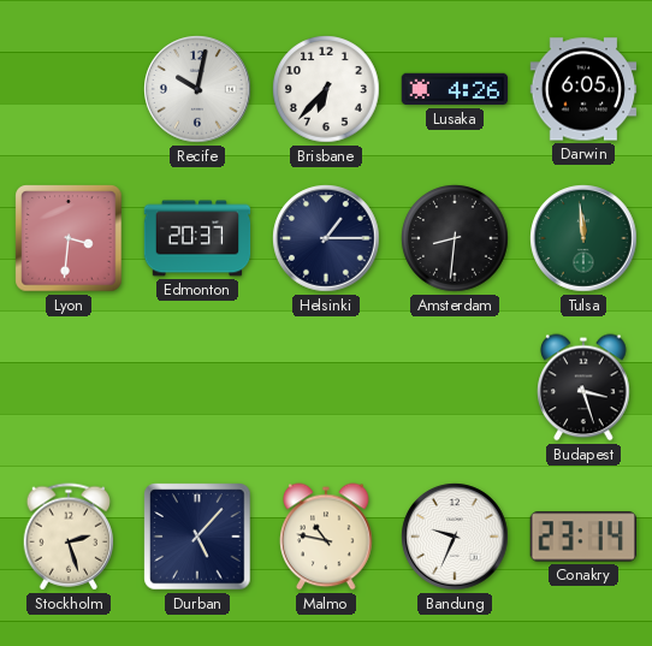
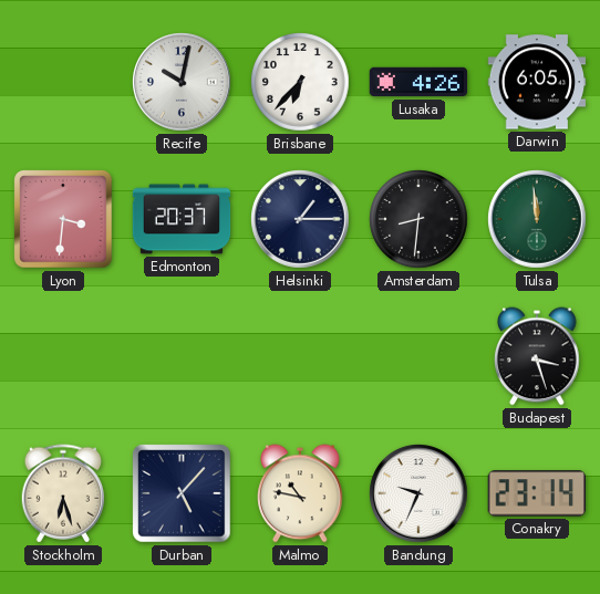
Stockholm: 2:27 -> 6:27 (63, 493)
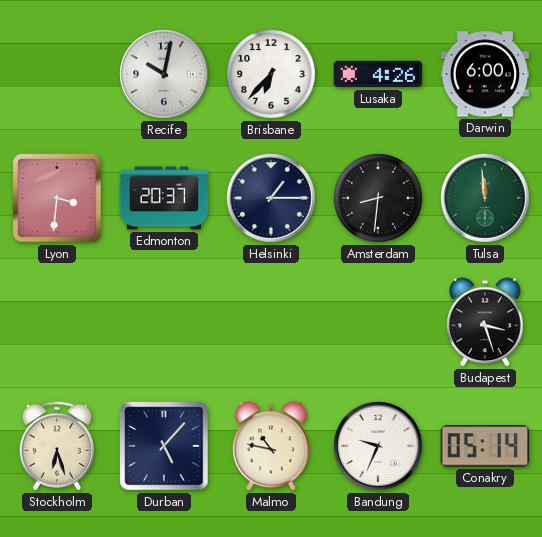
Darwin: 6:05 -> 6:00 (485, 74)
Conakry: 23:14 -> 05:14 (484, 446)
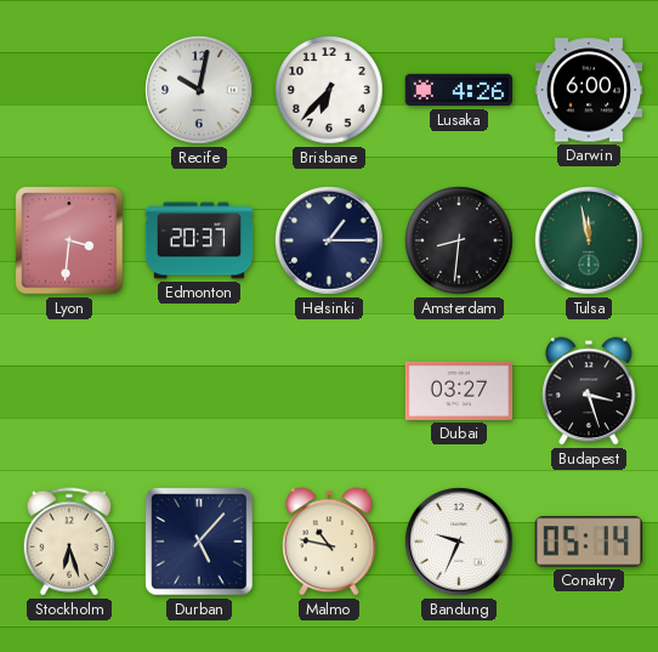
Tulsa: 11:59 -> 11:58 (589, 240)
Dubai: none -> 03:27 (459, 391)
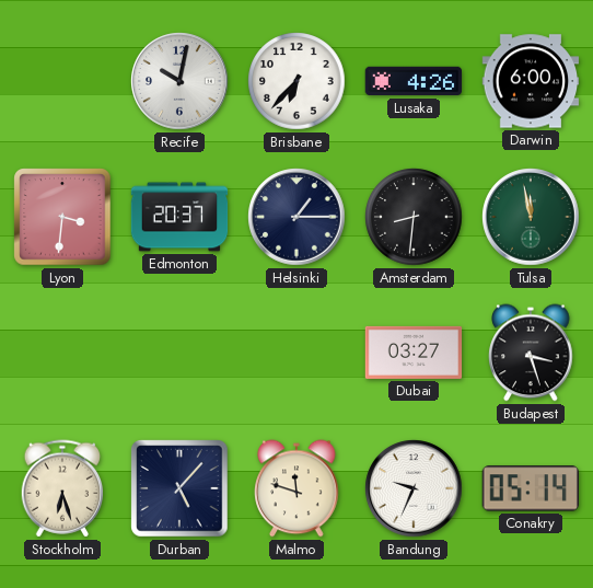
Malmo: 10:47 -> 11:48 (296, 488)
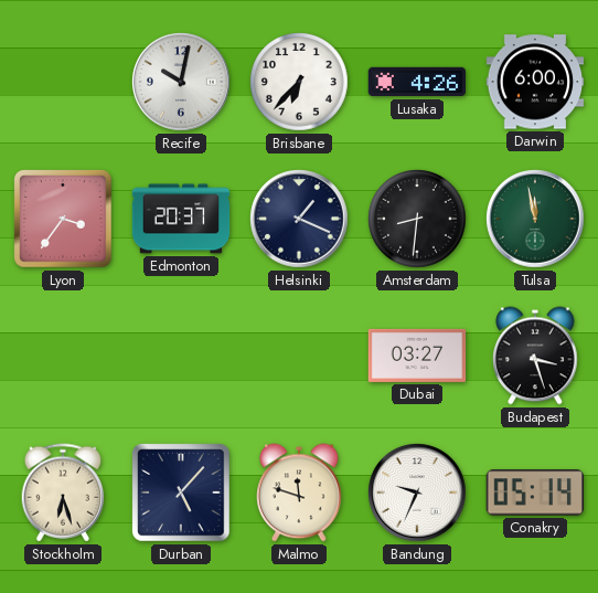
Lyon: 3:31 -> 3:36 (63, 219)
Helsinki: 1:15 -> 1:19 (299, 219)
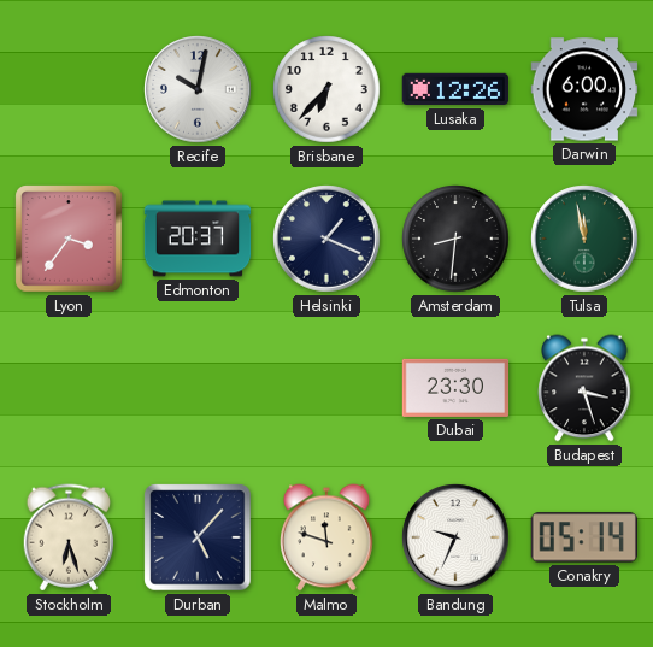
Lusaka: 4:26 -> 12:26 (455, 89)
Dubai: 03:27 -> 23:30 (455, 388)
